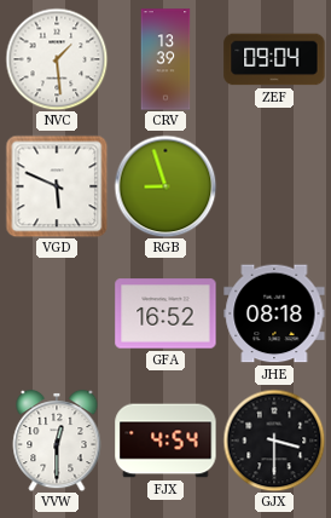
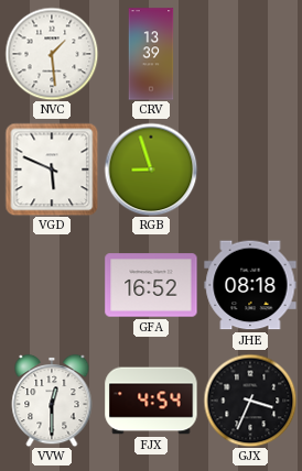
ZEF: 09:04 -> none (274, 59)
GJX: 3:30 -> 3:34 (250, 401)
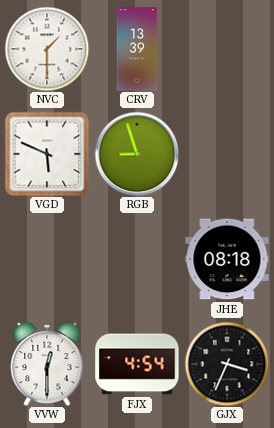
NVC: 1:29 -> 1:30 (47, 49)
GFA: 16:52 -> none (151, 285)
